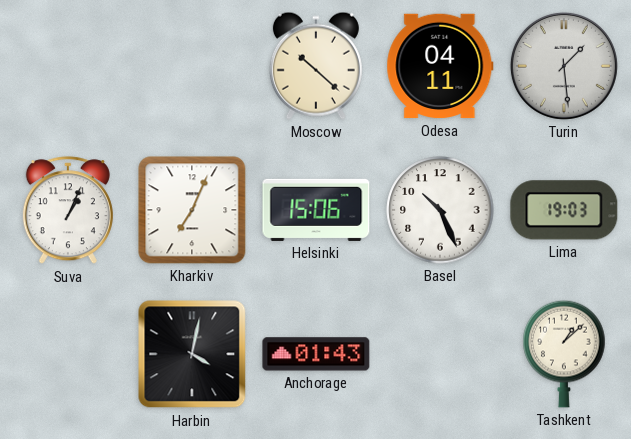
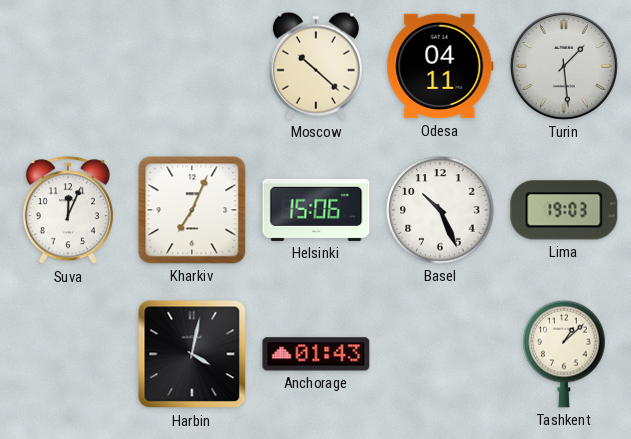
Suva: 1:04 -> 12:04 (68, 211)
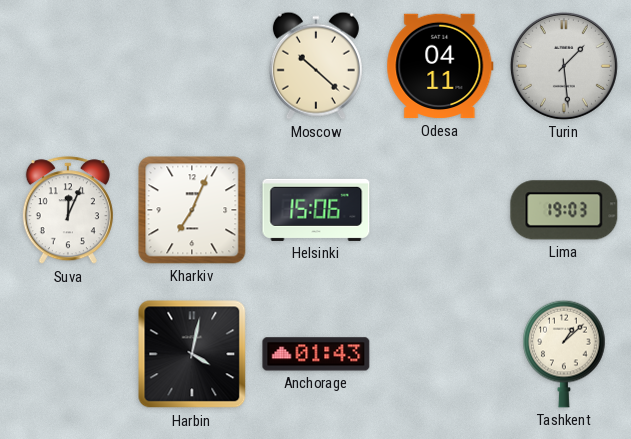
Basel: 10:26 -> none (440, 210)
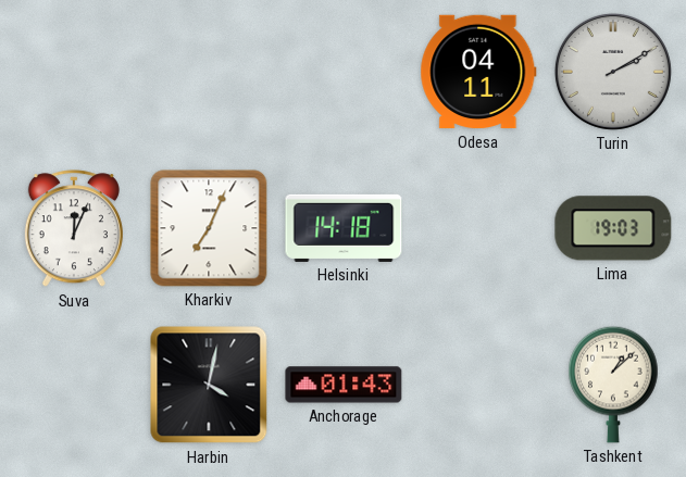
Moscow: 10:22 -> none (316, 66)
Turin: 1:29 -> 2:10 (613, 72)
Helsinki: 15:06 -> 14:18 (344, 228)
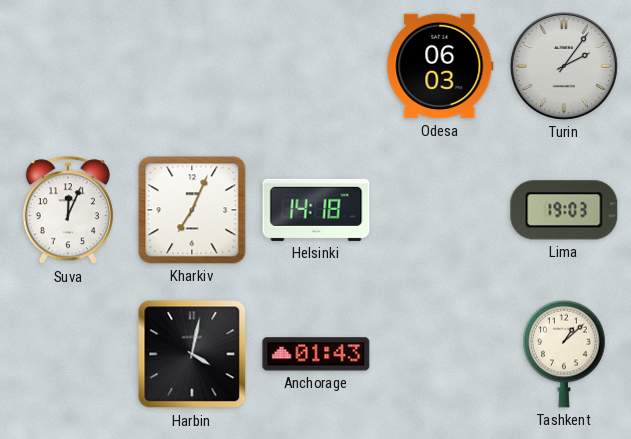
Odesa: 04:11 -> 06:03 (440, 66)
Turin: 2:10 -> 2:06 (564, 66)
